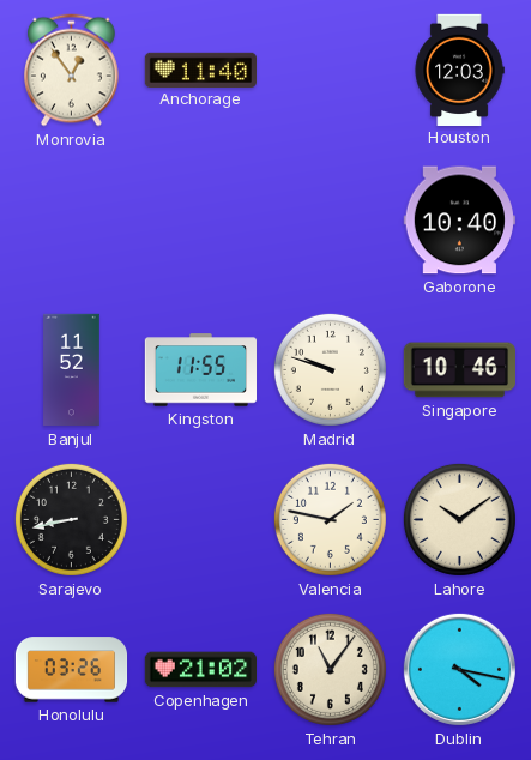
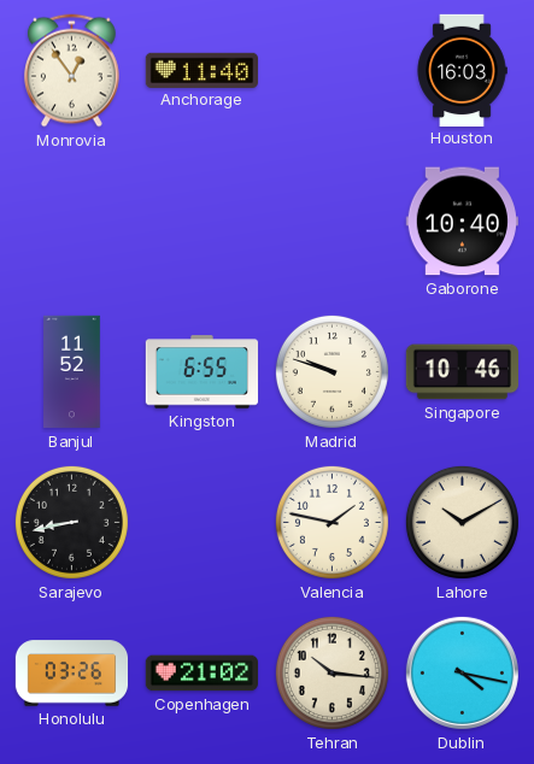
Houston: 12:03 -> 16:03 (462, 70)
Kingston: 11:55 -> 6:55 (203, 372)
Lahore: 10:09 -> 10:10 (462, 522)
Tehran: 11:06 -> 10:16 (331, 672)
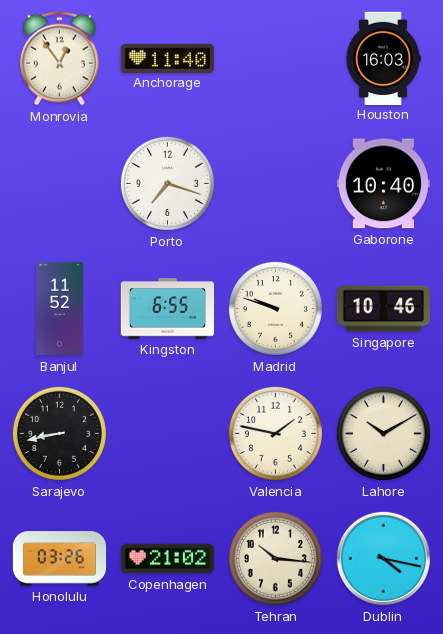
Porto: none -> 7:18 (167, 183)
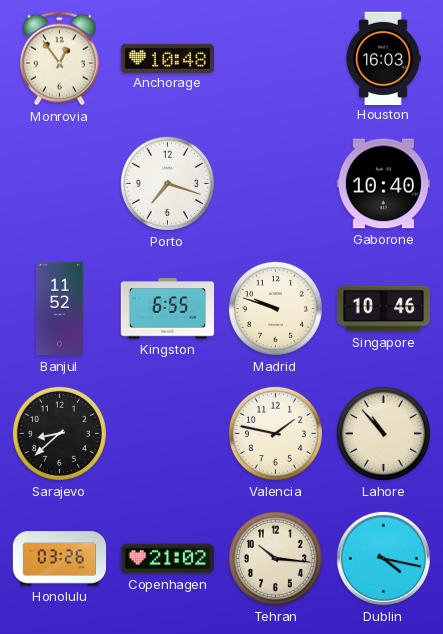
Anchorage: 11:40 -> 10:48 (167, 58)
Sarajevo: 8:43 -> 8:38 (59, 433)
Lahore: 10:10 -> 10:53 (383, 433)
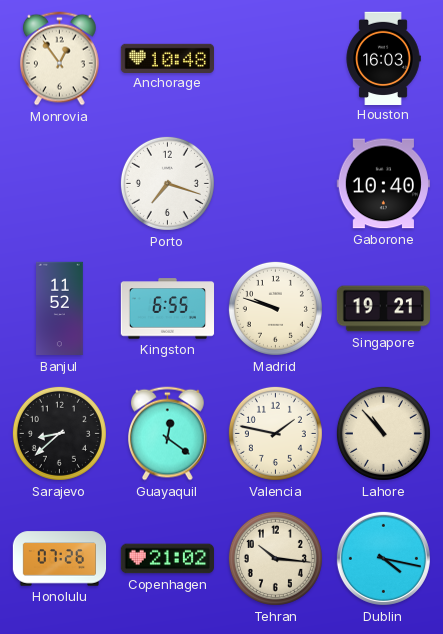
Singapore: 10:46 -> 19:21 (383, 309)
Guayaquil: none -> 12:21 (168, 434)
Honolulu: 03:26 -> 07:26 (60, 559)
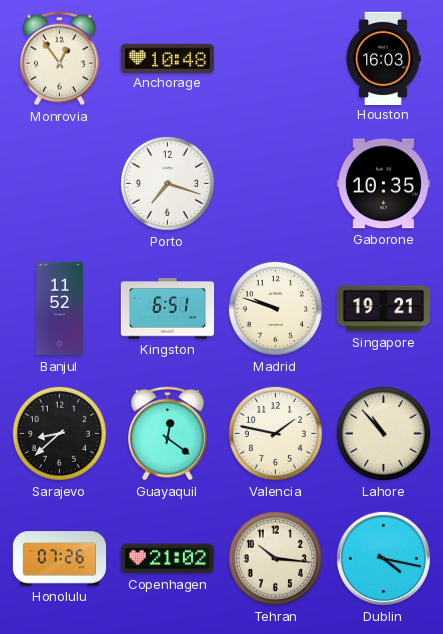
Gaborone: 10:40 -> 10:35 (383, 184)
Kingston: 6:55 -> 6:51 (168, 309)
